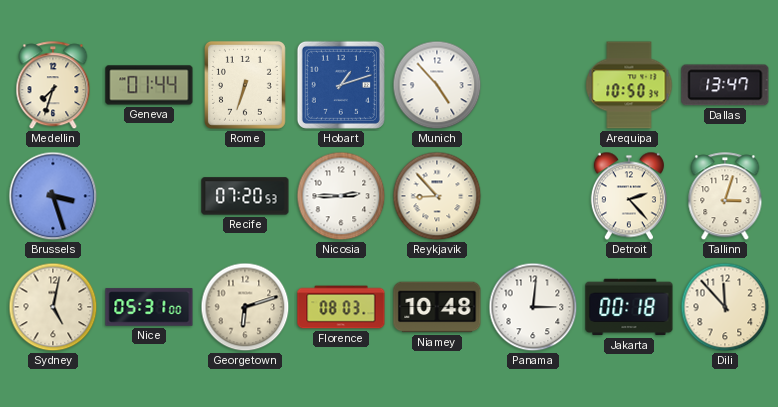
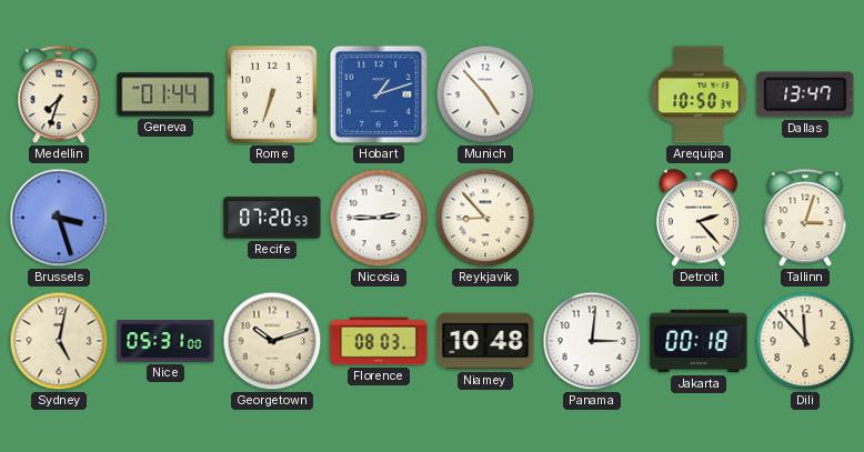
Georgetown: 6:12 -> 10:12 (272, 341)
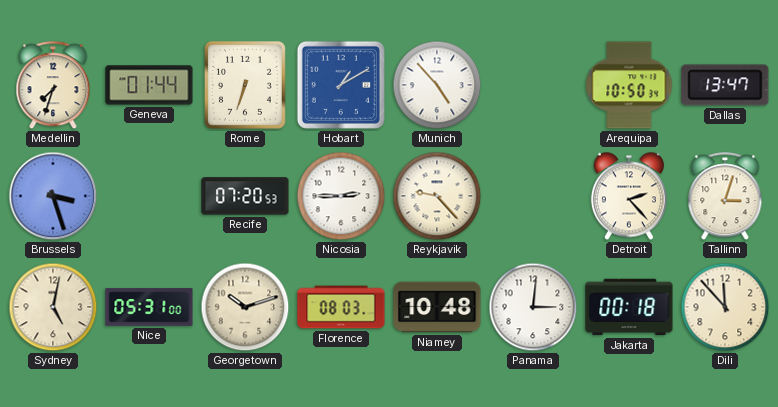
Hobart: 1:12 -> 1:10 (341, 85)
Reykjavik: 8:53 -> 9:23 (437, 196)
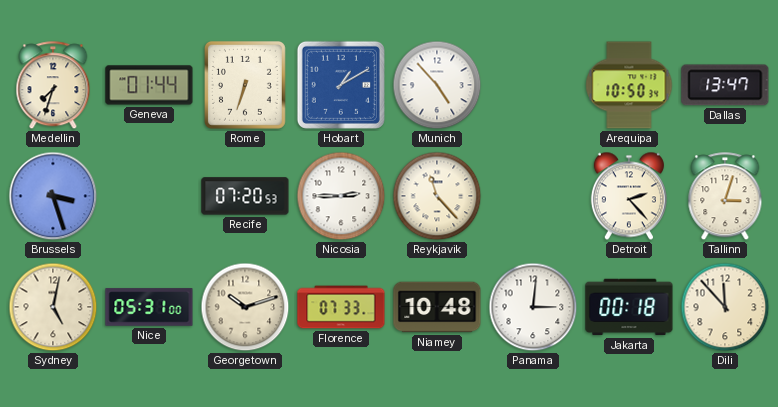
Reykjavik: 9:23 -> 11:23 (437, 196)
Florence: 08:03 -> 07:33 (341, 307)
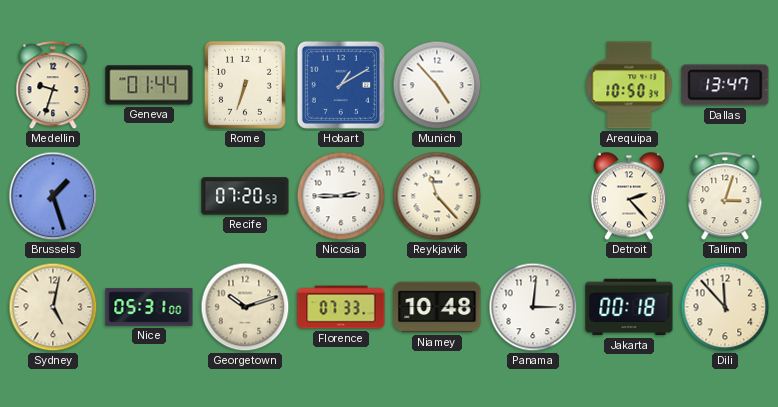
Medellin: 7:33 -> 9:33 (53, 86)
Brussels: 3:27 -> 1:27 (53, 196)
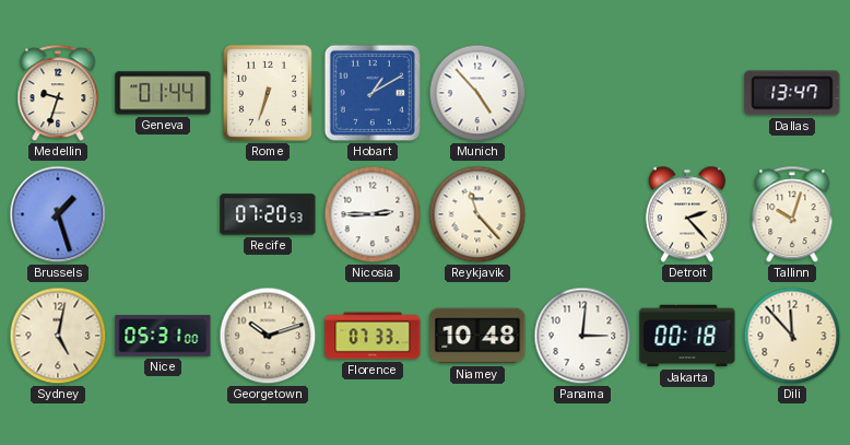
Arequipa: 10:50 -> none (629, 85)
Tallinn: 3:03 -> 10:03 (792, 215)
